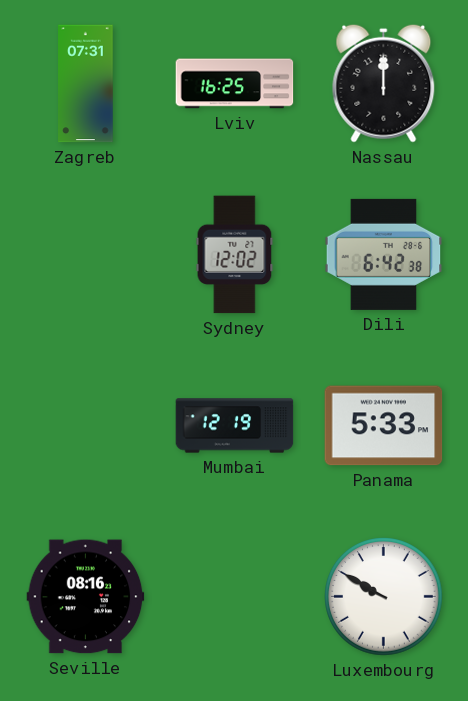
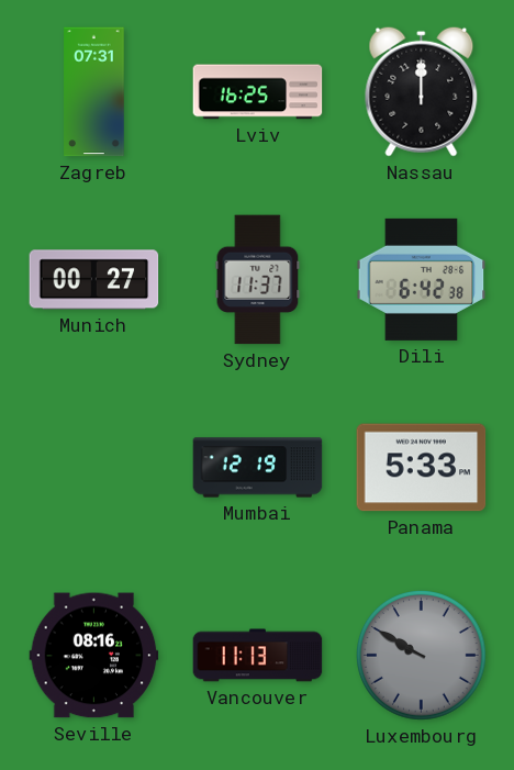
Munich: none -> 00:27 (94, 280)
Sydney: 12:02 -> 11:37 (258, 280)
Vancouver: none -> 11:13 (258, 656)
Luxembourg dial: white -> grey (422, 656)
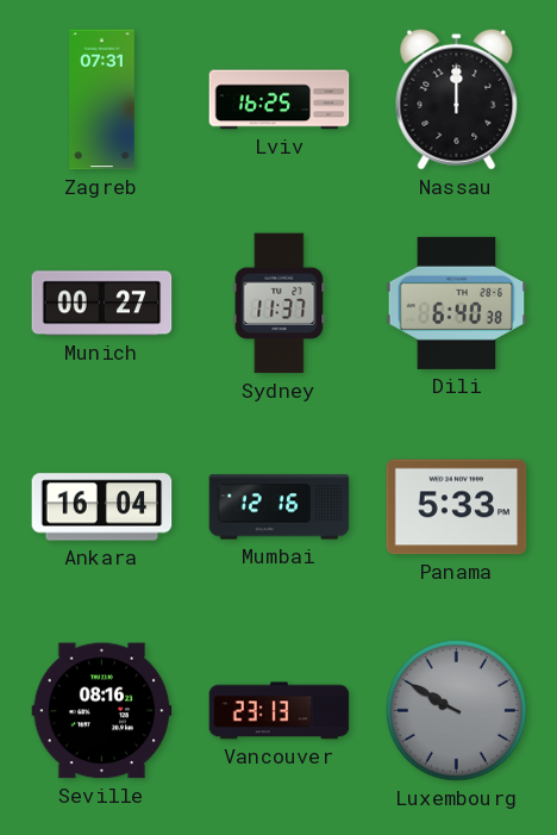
Dili: 6:42 -> 6:40 (457, 303)
Ankara: none -> 16:04 (102, 507)
Mumbai: 12:19 -> 12:16 (280, 507)
Vancouver: 11:13 -> 23:13 (280, 711)
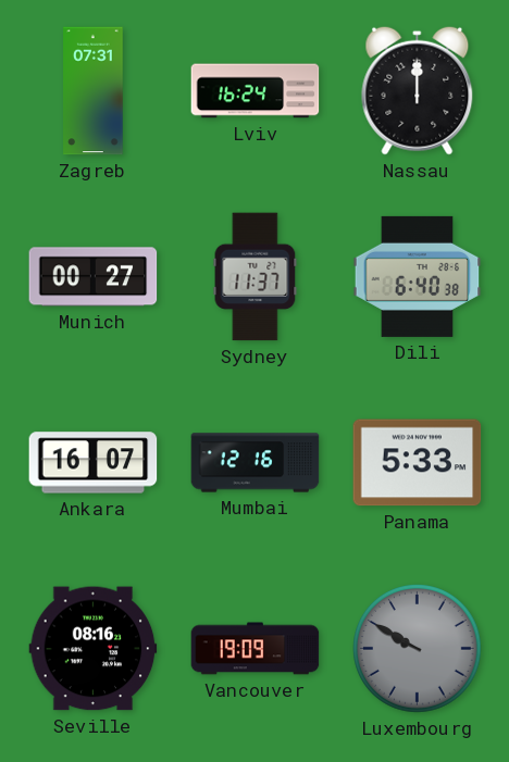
Lviv: 16:25 -> 16:24 (256, 91)
Ankara: 16:04 -> 16:07 (94, 463)
Vancouver: 23:13 -> 19:09 (256, 649)
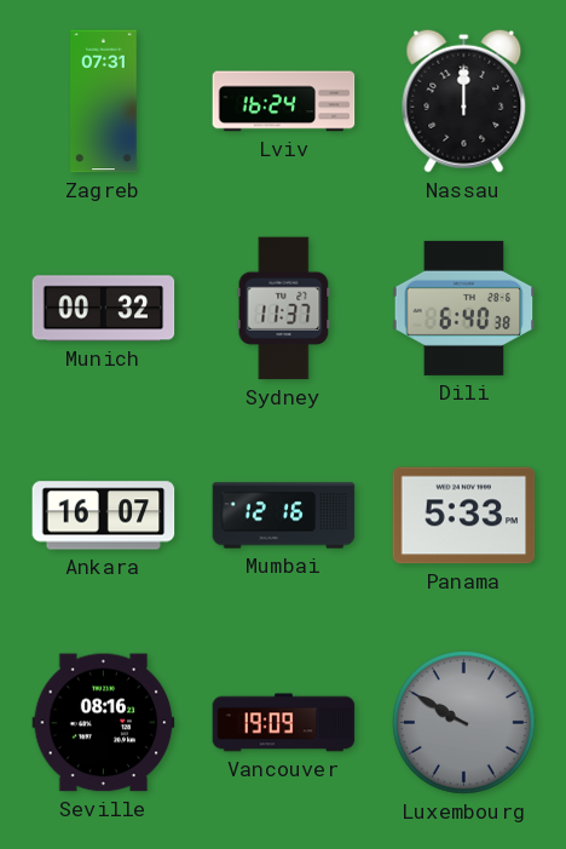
Munich: 00:27 -> 00:32 (104, 309)
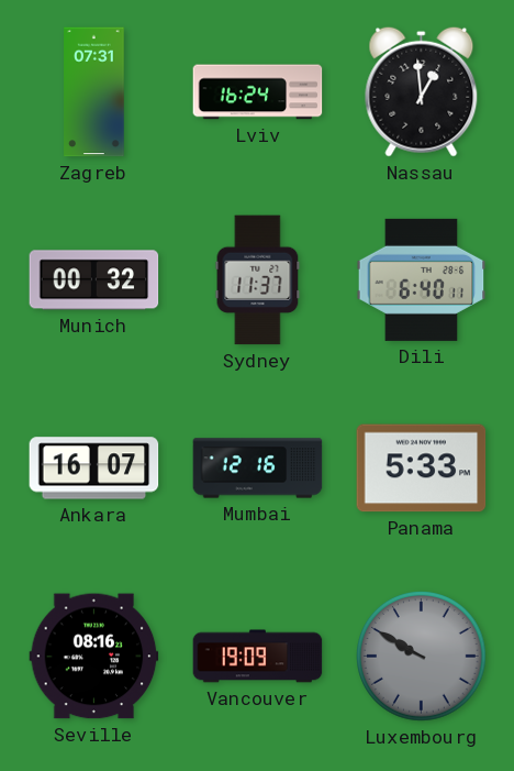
Nassau: 12:00 -> 12:59 (422, 91)
Dili: 6:40:38 -> 6:40:11 (422, 279)
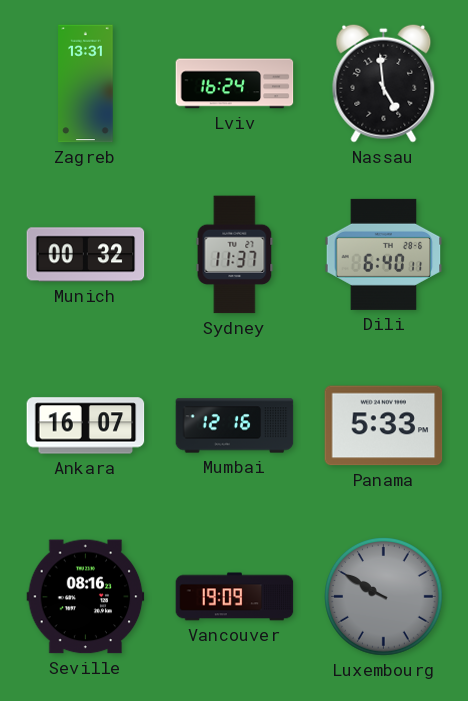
Zagreb: 07:31 -> 13:31 (86, 84)
Nassau: 12:59 -> 4:59 (384, 83)
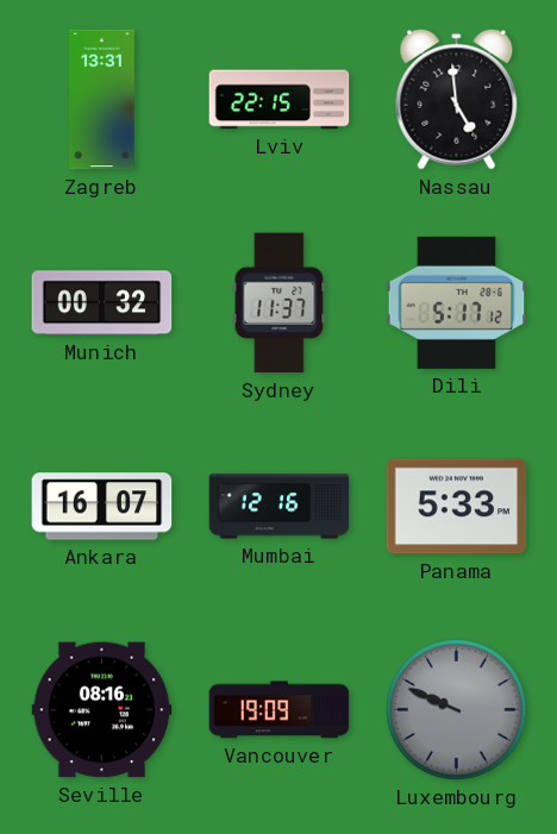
Lviv: 16:24 -> 22:15 (280, 100)
Dili: 6:40 -> 5:17 (457, 302)
Luxembourg: 9:50 -> 9:49 (457, 710)
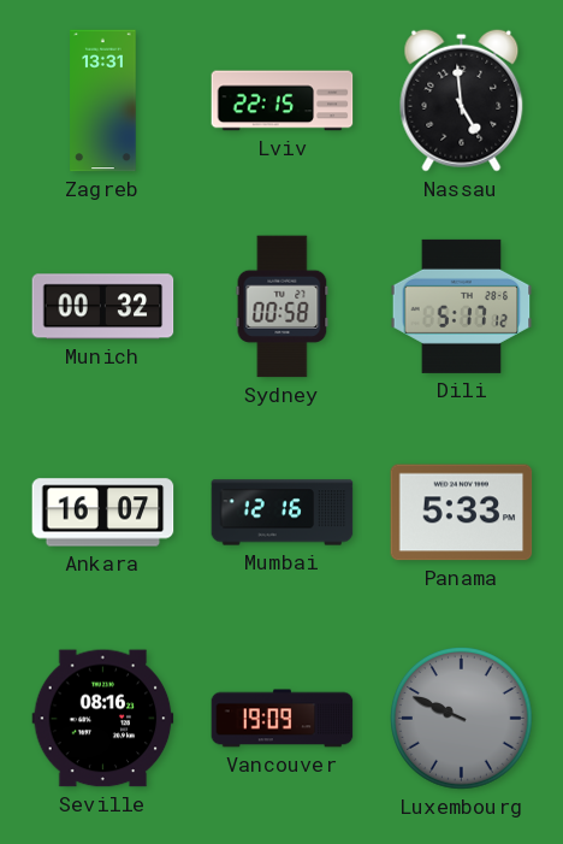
Sydney: 11:37 -> 00:58 (283, 307)
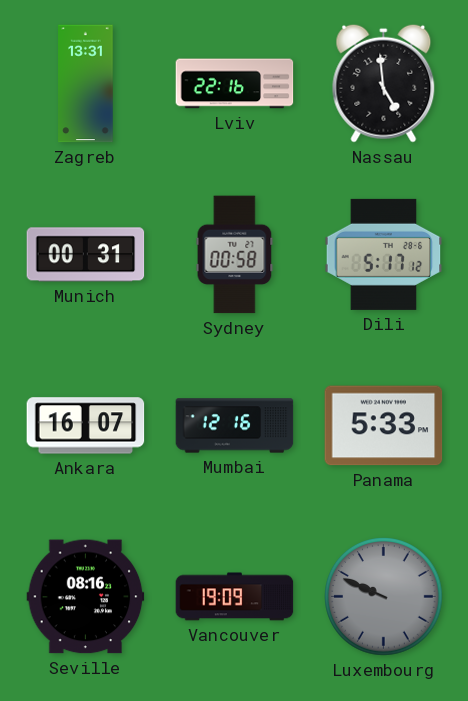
Lviv: 22:15 -> 22:16 (235, 84)
Munich: 00:32 -> 00:31 (86, 255)
